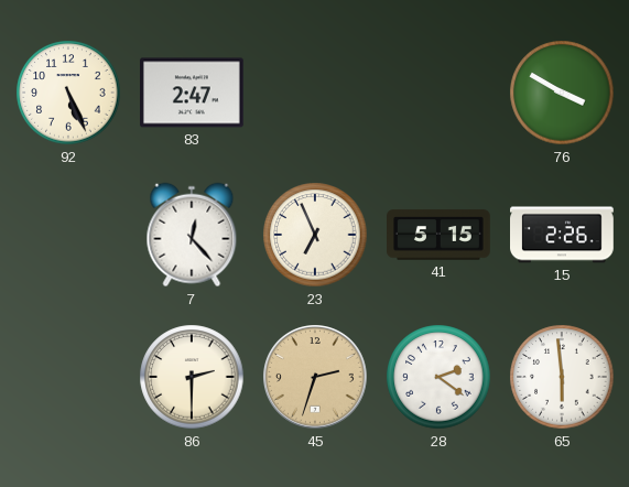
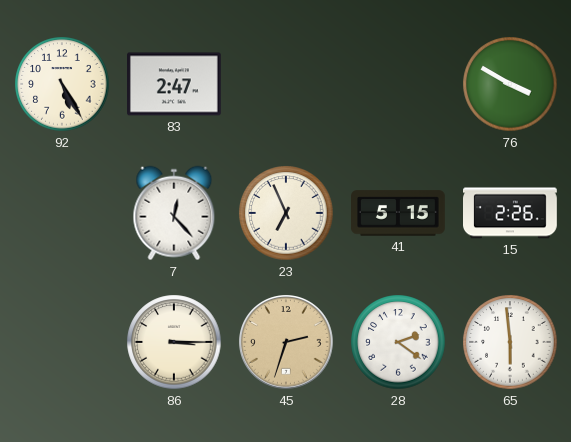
92: 5:26 -> 5:25 (62, 84)
86: 2:30 -> 3:15 (174, 342)
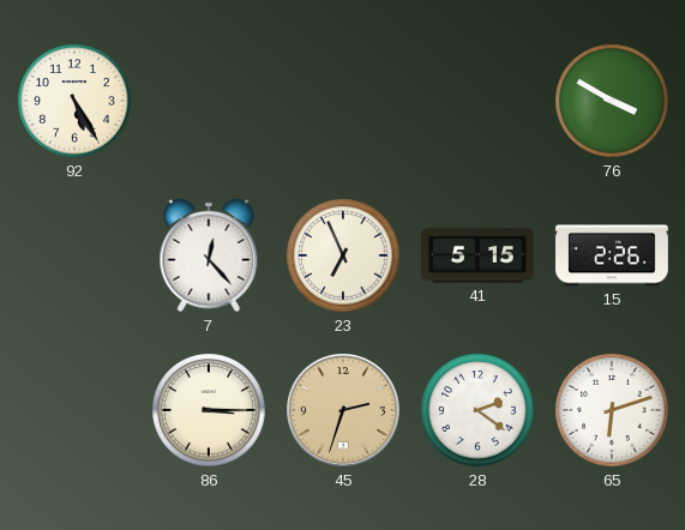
83: 2:47 -> none (175, 84)
65: 5:59 -> 6:12 (612, 410)
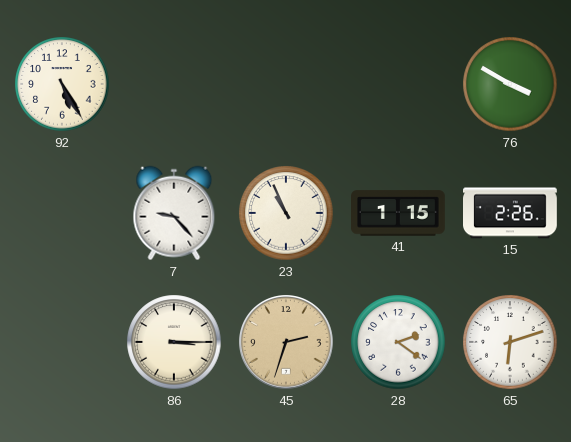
7: 12:23 -> 9:23 (174, 213)
23: 6:56 -> 10:56 (286, 213)
41: 5:15 -> 1:15 (399, 213)
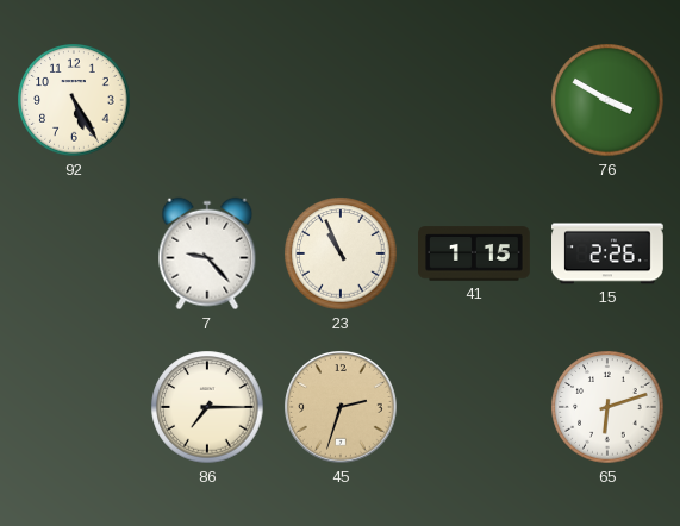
86: 3:15 -> 7:15 (207, 407)
28: 2:21 -> none (398, 342)
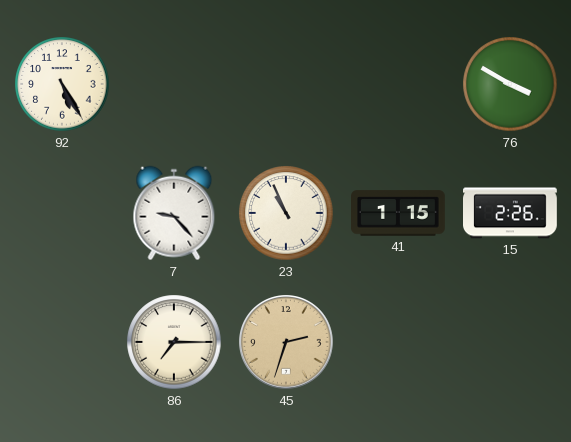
65: 6:12 -> none (607, 407)
